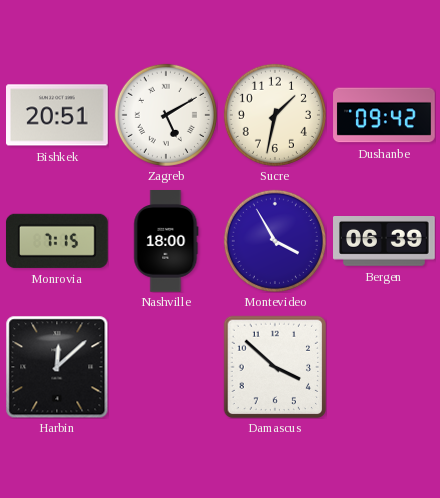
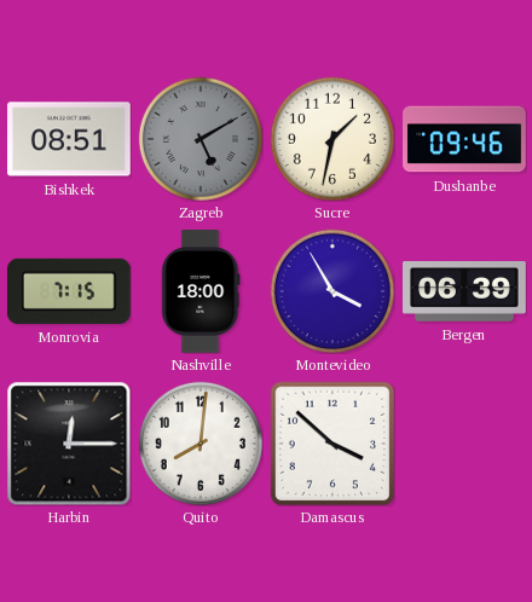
Bishkek: 20:51 -> 08:51 (70, 139)
Zagreb dial: white -> grey (201, 139)
Dushanbe: 09:42 -> 09:46 (464, 139)
Harbin: 12:08 -> 12:15 (69, 444)
Quito: none -> 8:01 (201, 444)
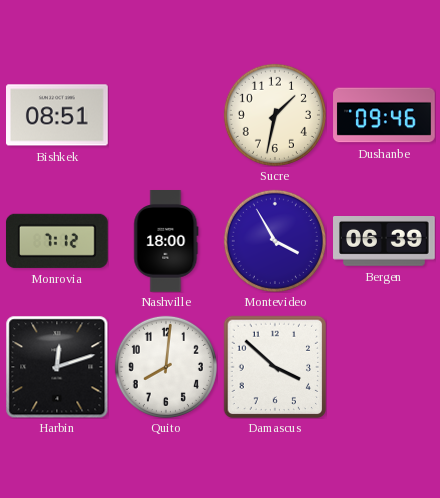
Zagreb: 5:10 -> none (201, 139)
Monrovia: 7:15 -> 7:12 (57, 241)
Harbin: 12:15 -> 12:12 (57, 367)
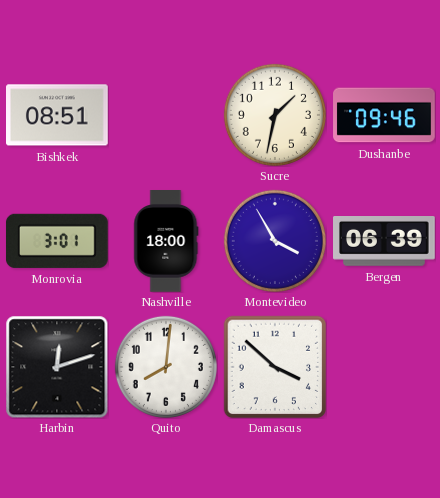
Monrovia: 7:12 -> 3:01 (57, 241)
